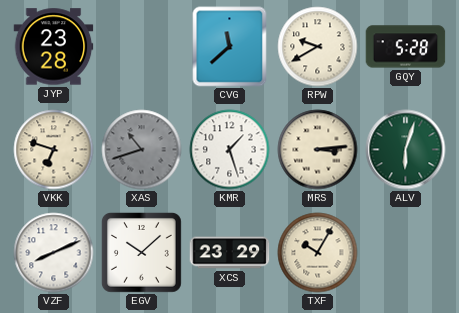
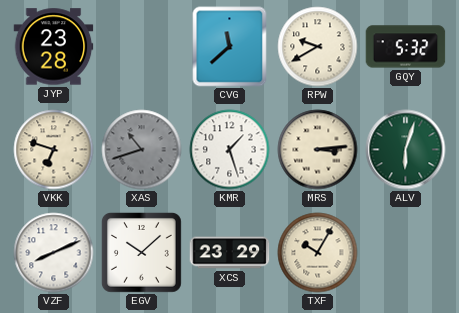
GQY: 5:28 -> 5:32 (406, 47)
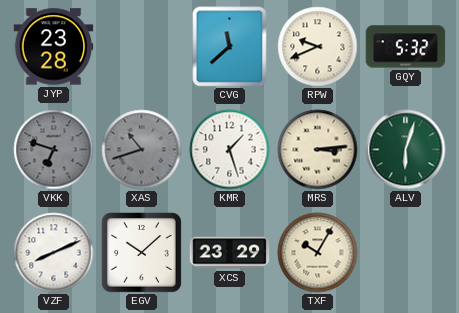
RPW: 9:40 -> 9:41 (318, 47)
VKK dial: cream -> grey (54, 150)
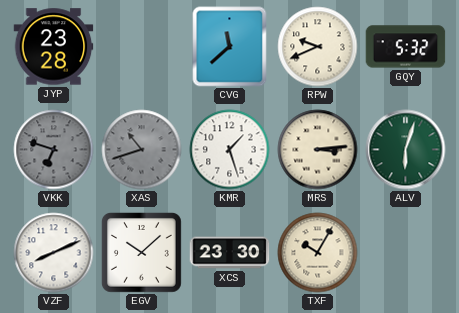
XCS: 23:29 -> 23:30 (230, 253)
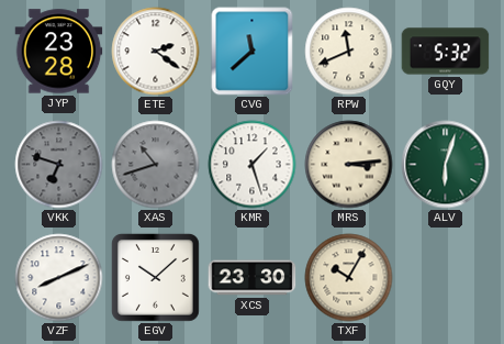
ETE: none -> 2:21 (156, 52)
RPW: 9:41 -> 11:41 (349, 52)
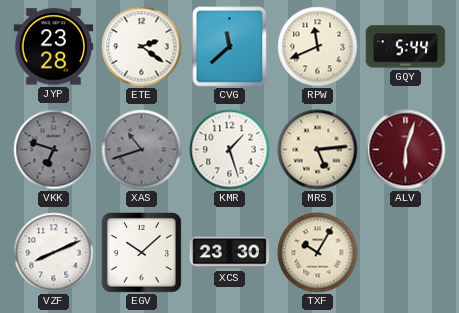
GQY: 5:32 -> 5:44 (406, 47)
MRS: 3:14 -> 5:14 (318, 150)
ALV dial: green -> burgundy (406, 150)
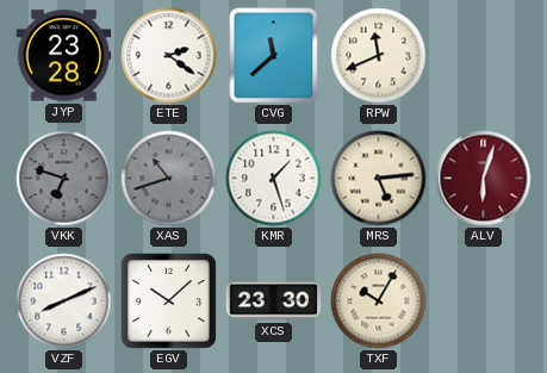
GQY: 5:44 -> none (406, 47)
